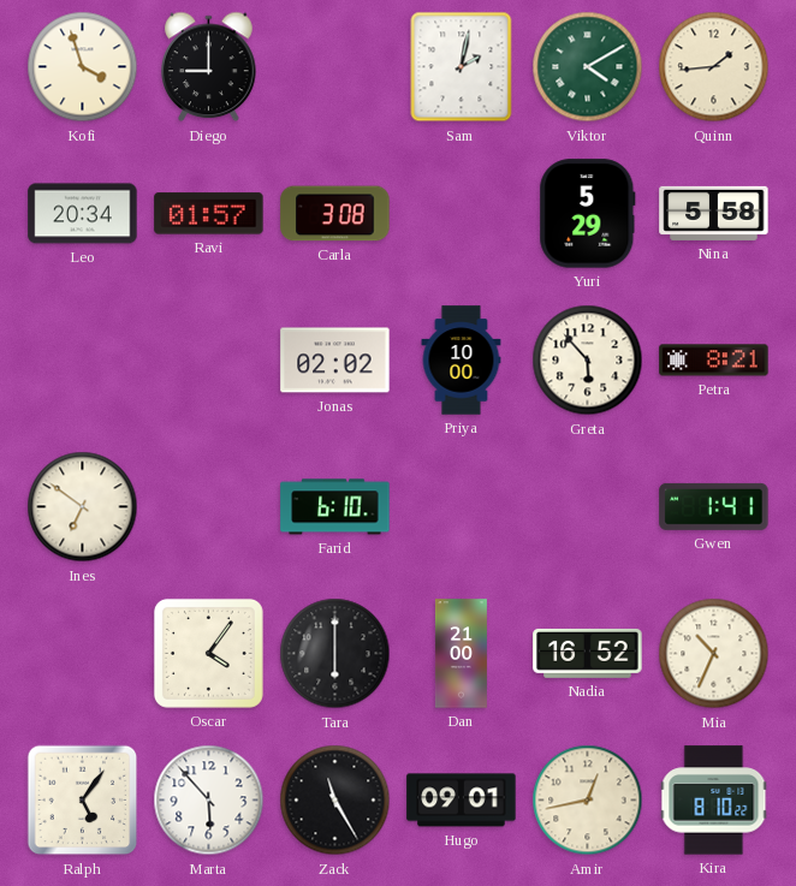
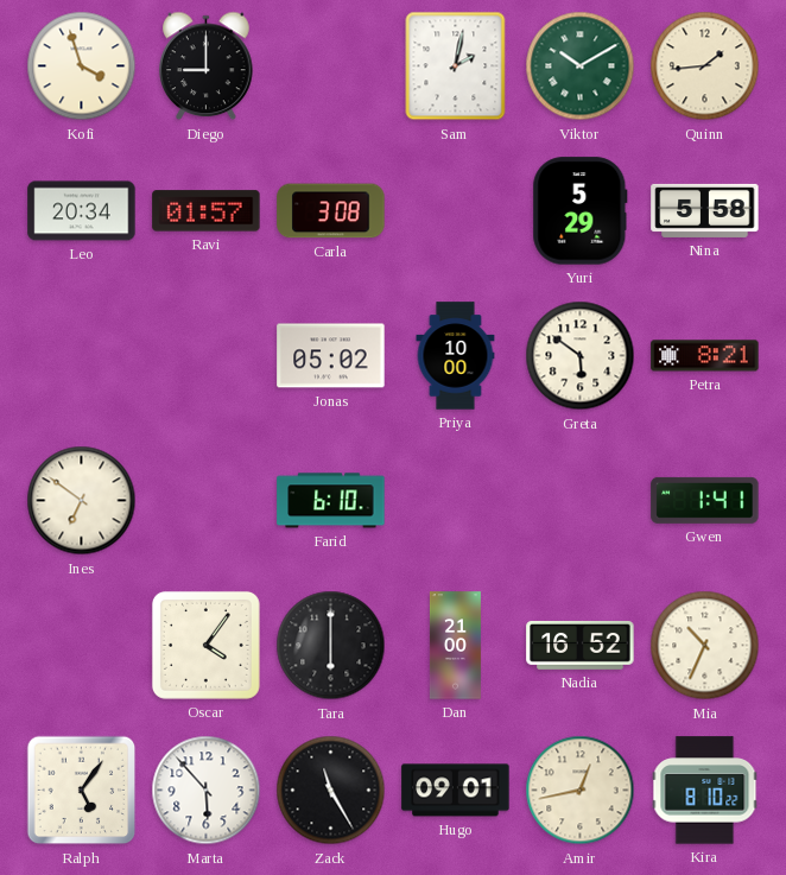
Viktor: 4:10 -> 10:10 (581, 66)
Jonas: 02:02 -> 05:02 (331, 356)
Greta: 5:53 -> 5:51 (581, 356)
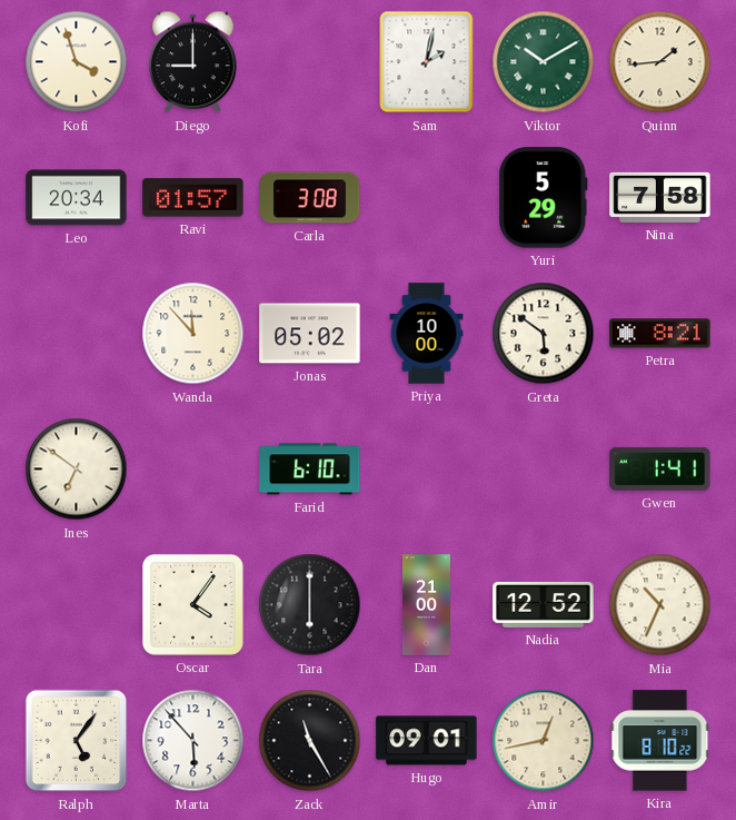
Nina: 5:58 -> 7:58 (660, 197)
Wanda: none -> 11:53 (193, 334)
Nadia: 16:52 -> 12:52 (544, 604)
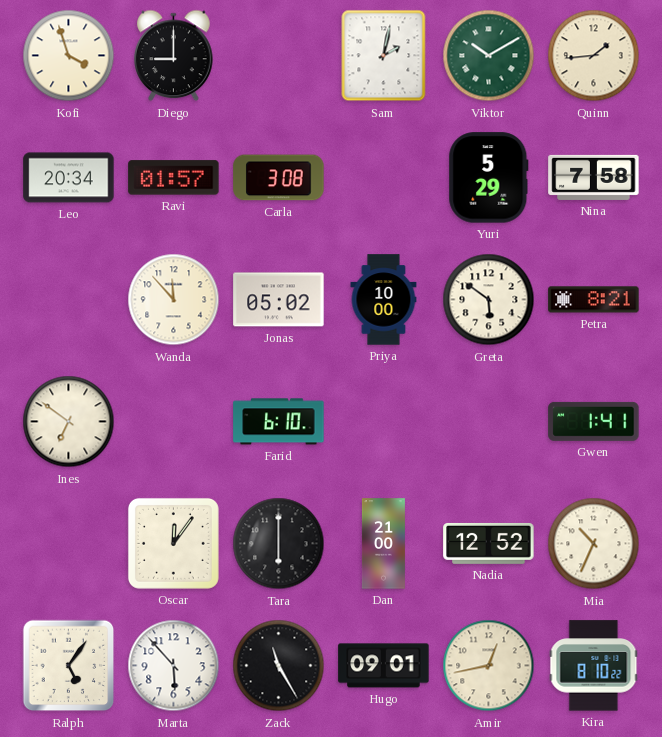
Oscar: 4:06 -> 12:06 (173, 543)
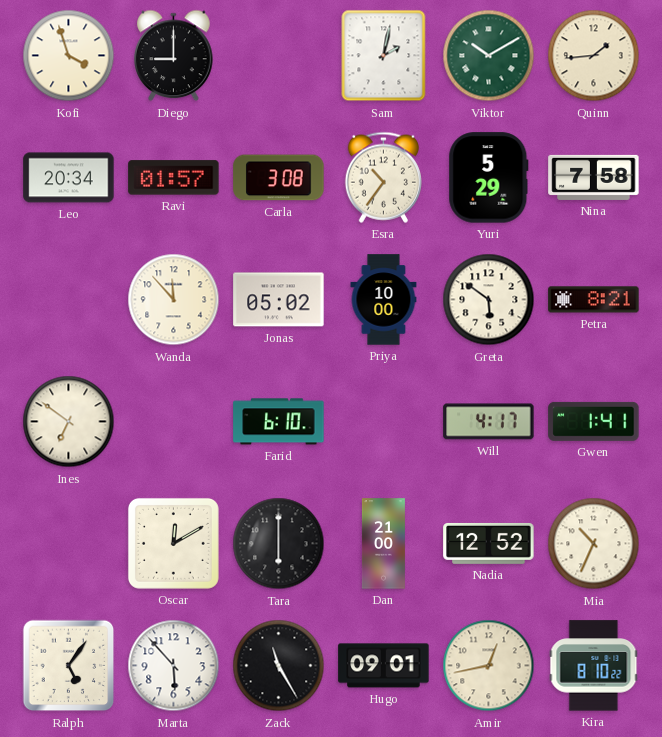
Esra: none -> 10:36 (383, 177)
Will: none -> 4:17 (489, 422)
Oscar: 12:06 -> 12:10 (173, 543)
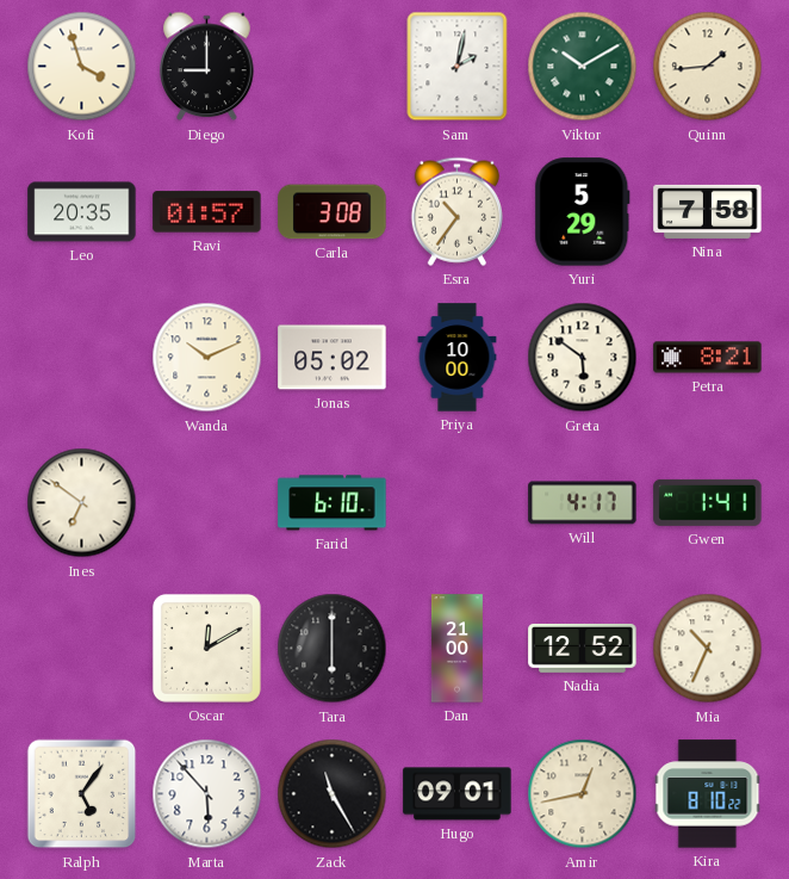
Leo: 20:34 -> 20:35 (82, 212)
Wanda: 11:53 -> 10:11 (207, 358)
